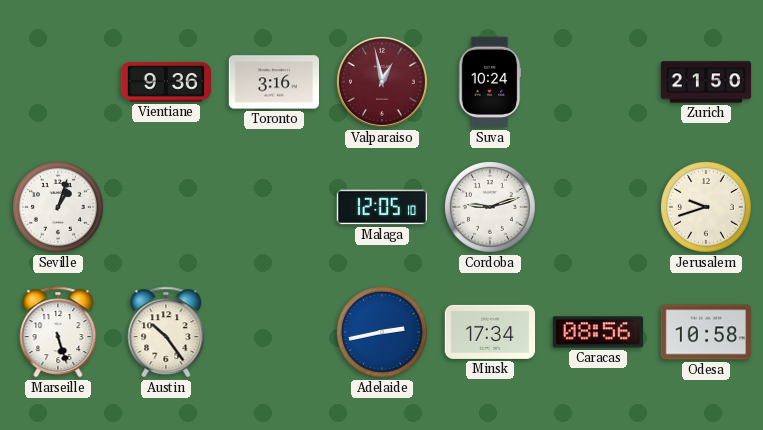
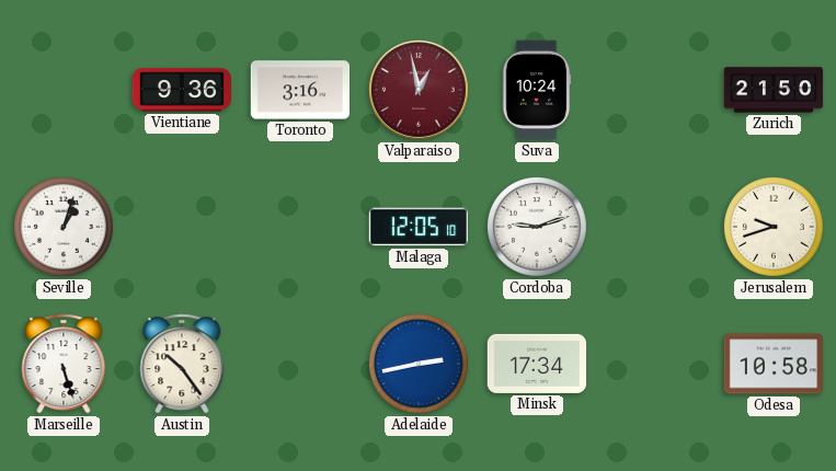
Caracas: 08:56 -> none (597, 332)
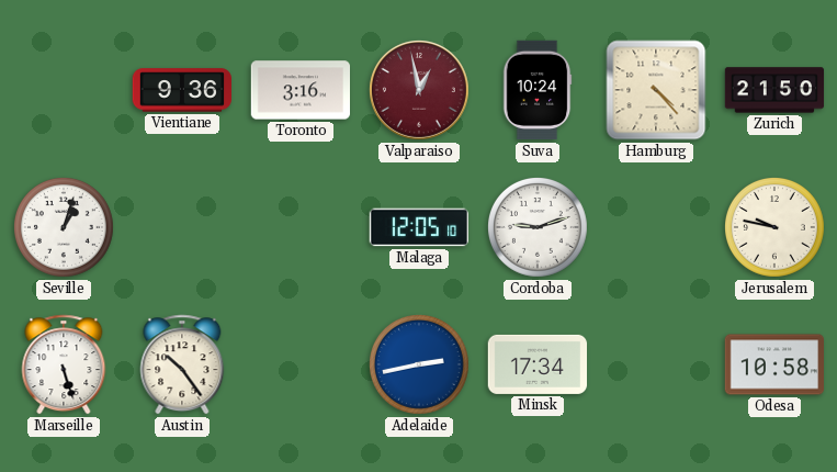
Hamburg: none -> 4:23 (656, 90)
Jerusalem: 9:42 -> 9:47 (776, 228)
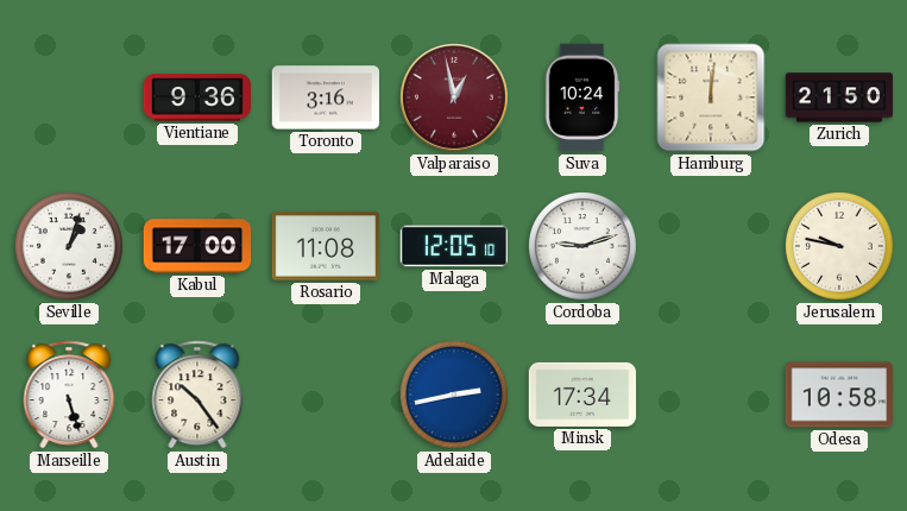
Hamburg: 4:23 -> 12:01 (711, 97)
Kabul: none -> 17:00 (197, 246)
Rosario: none -> 11:08 (325, 246)
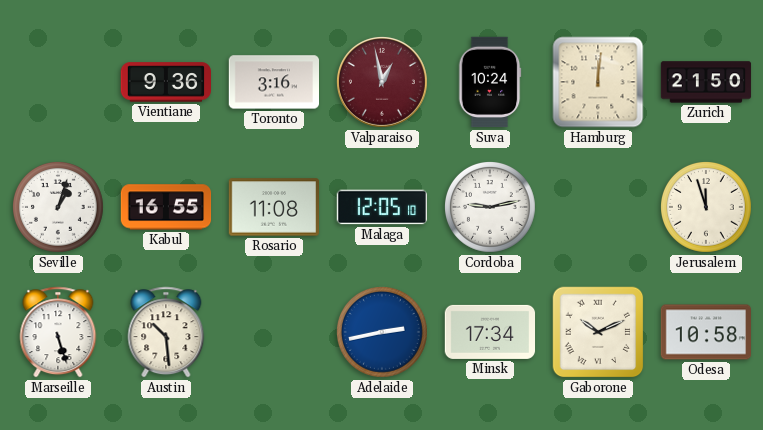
Kabul: 17:00 -> 16:55 (166, 207)
Cordoba: 9:12 -> 9:13 (491, 208)
Jerusalem: 9:47 -> 11:57 (707, 208)
Austin: 10:24 -> 10:29 (166, 332)
Gaborone: none -> 10:11 (598, 332)
